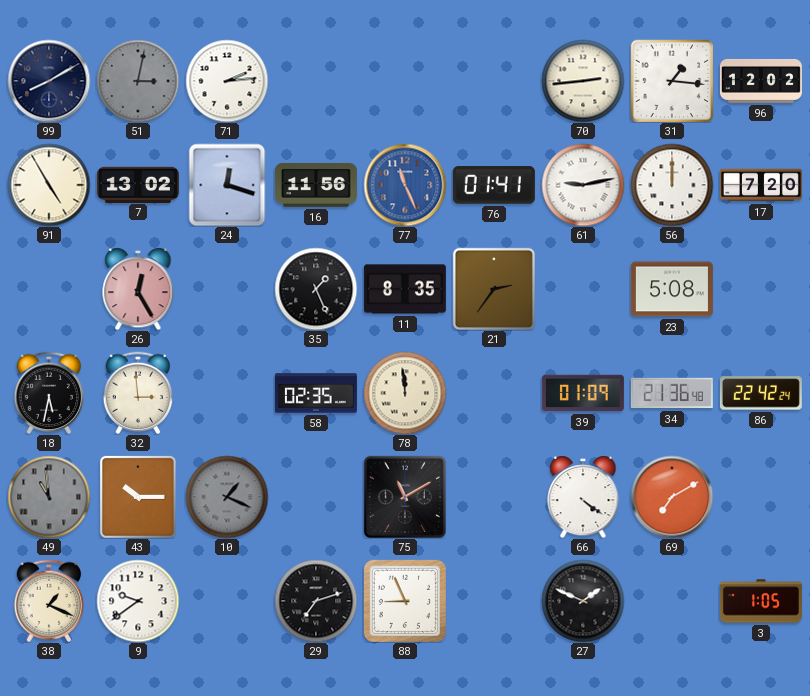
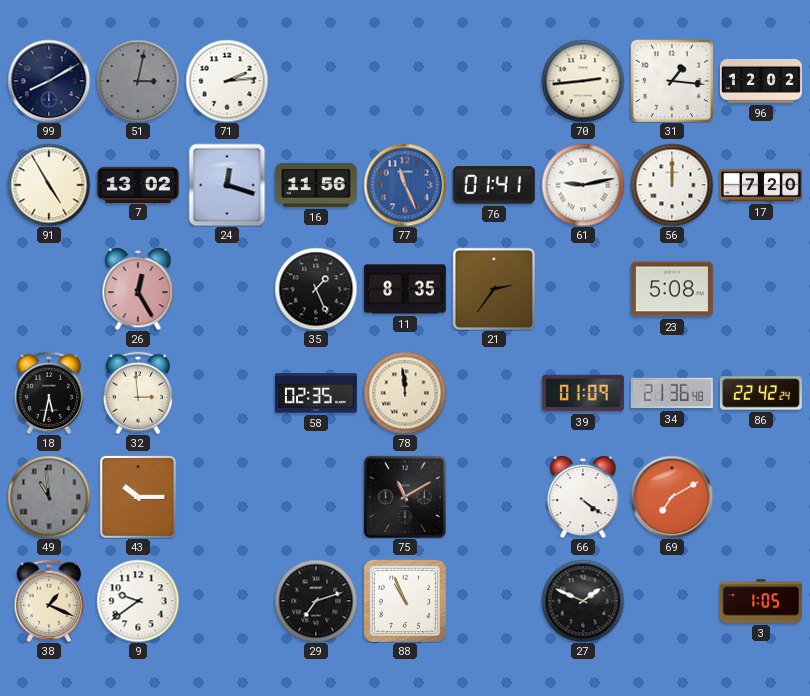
10: 1:19 -> none (227, 497)
88: 8:56 -> 10:56 (405, 601)
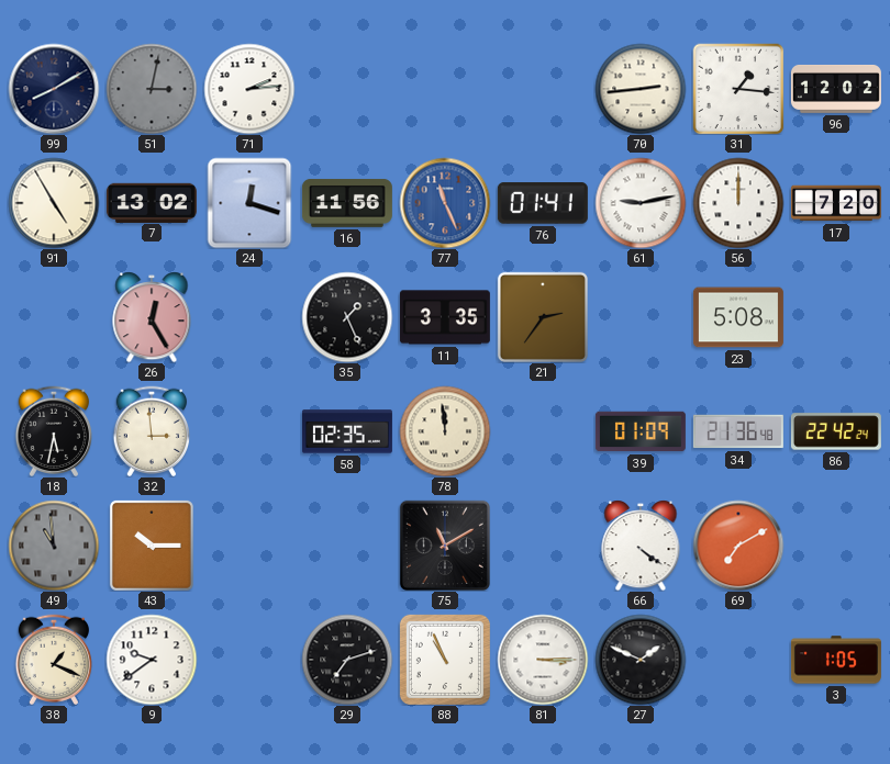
11: 8:35 -> 3:35 (445, 317)
81: none -> 3:15 (543, 660)
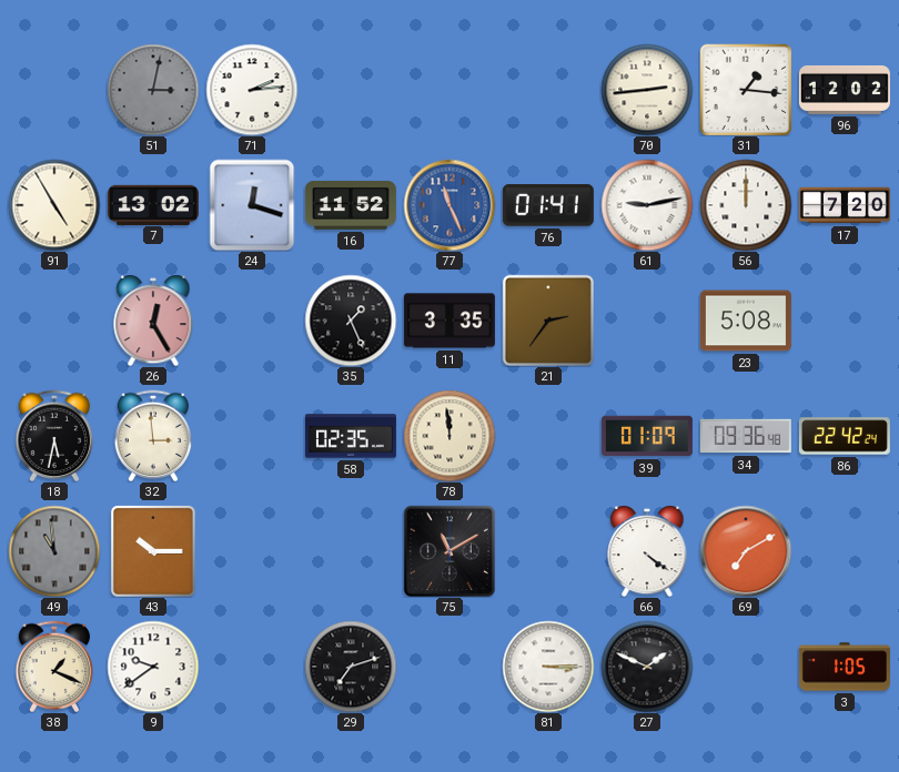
99: 8:10 -> none (54, 89)
16: 11:56 -> 11:52 (351, 205)
34: 21:36 -> 09:36 (746, 436)
88: 10:56 -> none (445, 660)
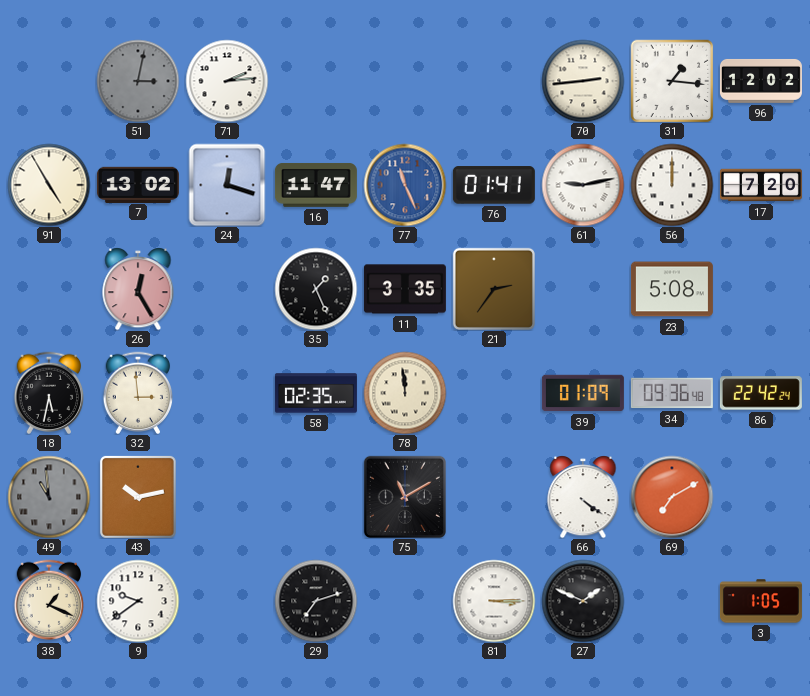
16: 11:52 -> 11:47 (316, 185)
43: 10:15 -> 10:13 (138, 497)
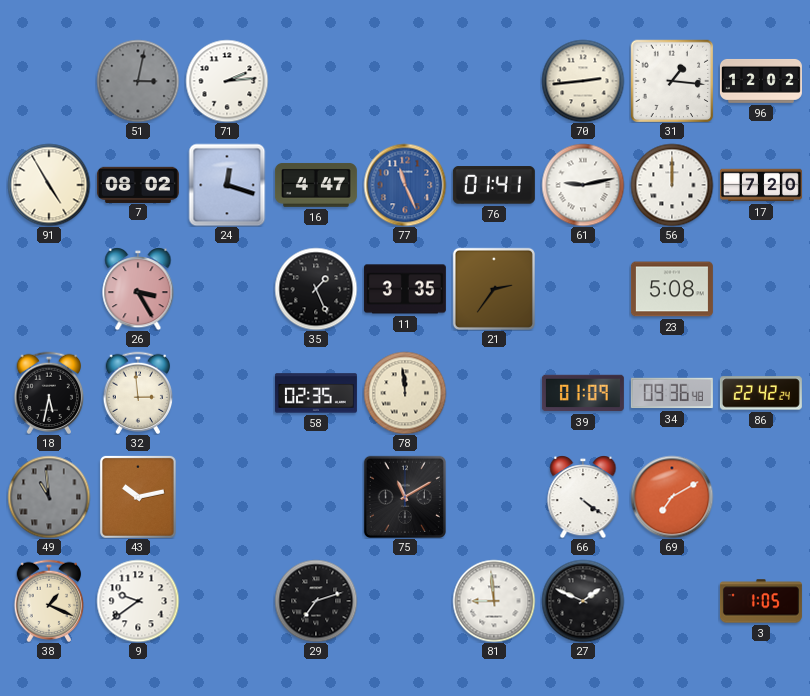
7: 13:02 -> 08:02 (138, 184)
16: 11:47 -> 4:47 (316, 185)
26: 12:25 -> 3:25 (138, 289)
81: 3:15 -> 8:59 (494, 601)
